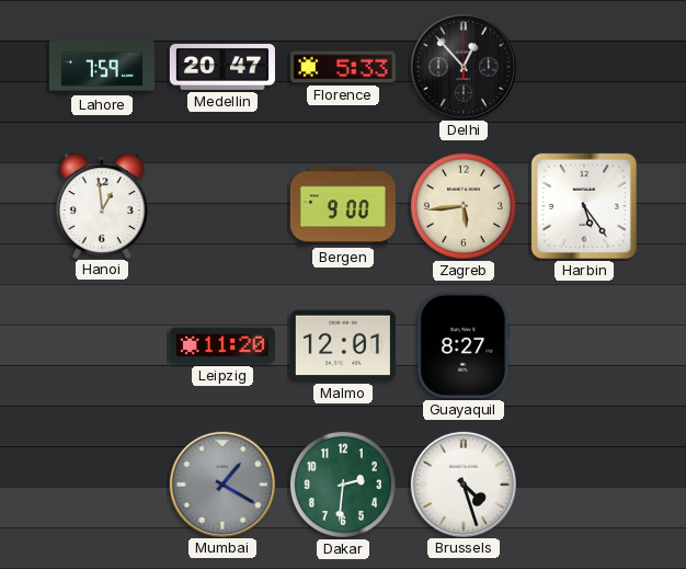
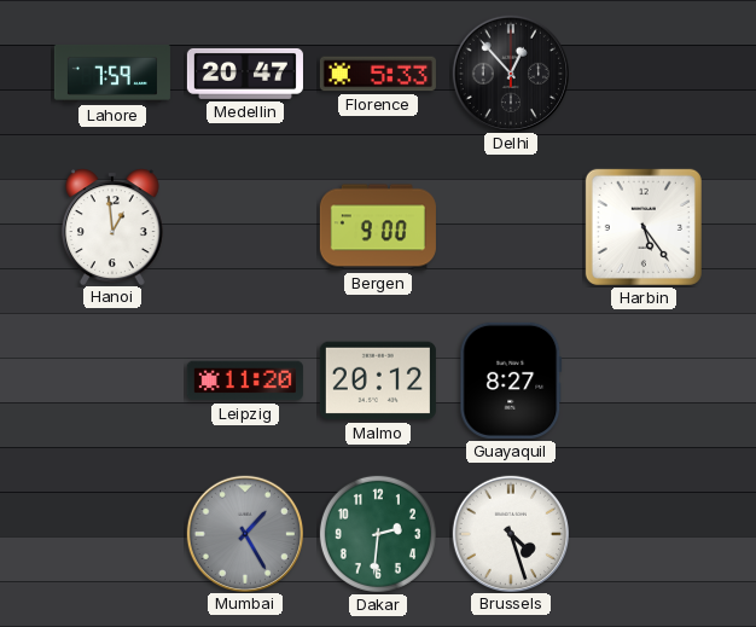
Zagreb: 5:44 -> none (464, 206)
Malmo: 12:01 -> 20:12 (378, 381)
Mumbai: 1:20 -> 1:25 (244, 533)
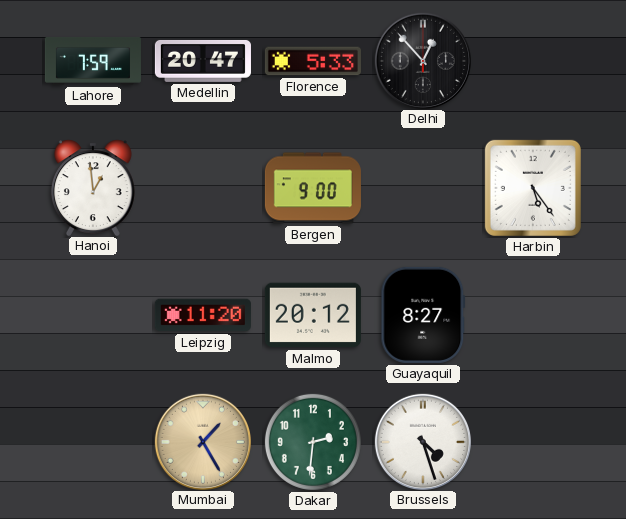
Mumbai dial: grey -> champagne (202, 441)
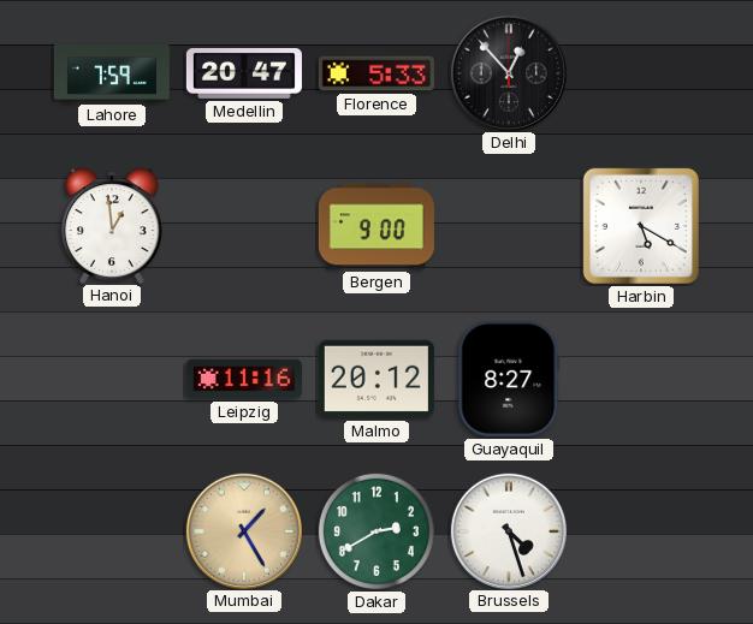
Harbin: 5:24 -> 5:20 (641, 226)
Leipzig: 11:20 -> 11:16 (244, 379)
Dakar: 2:31 -> 2:40 (376, 531)
